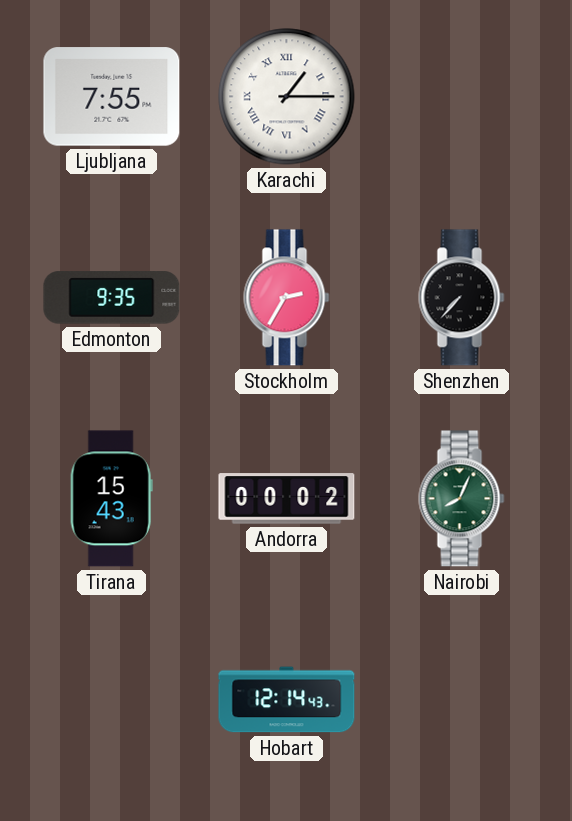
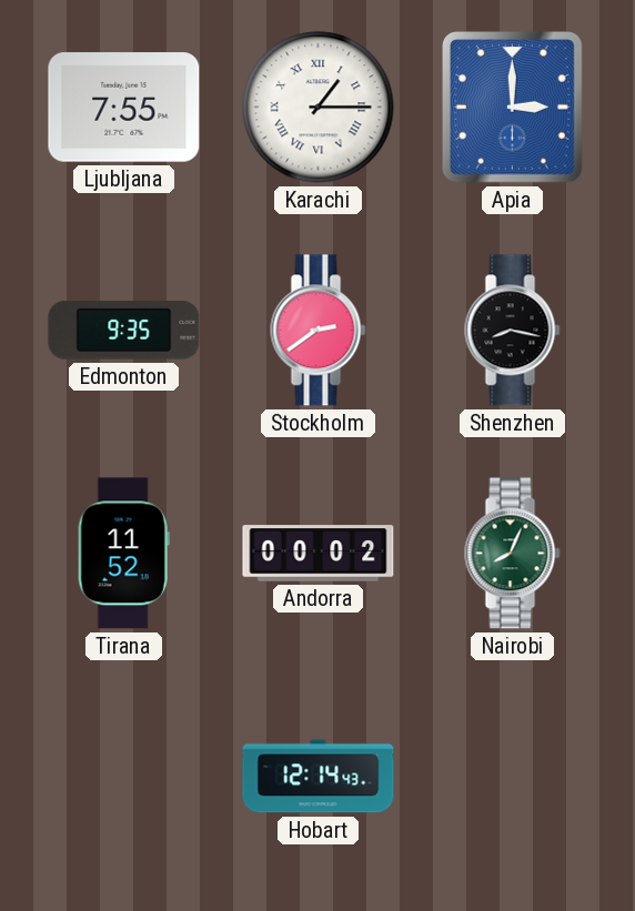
Apia: none -> 3:00 (513, 108)
Stockholm: 2:35 -> 2:39 (319, 331)
Shenzhen: 7:37 -> 8:17 (513, 331)
Tirana: 15:43 -> 11:52 (123, 554)
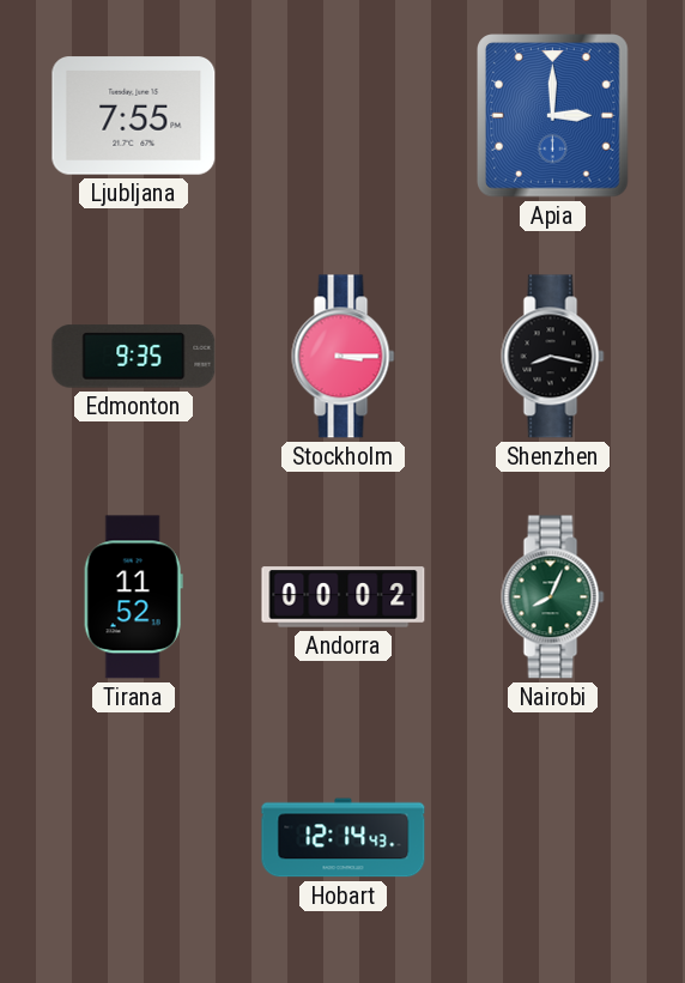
Karachi: 1:15 -> none (319, 108)
Stockholm: 2:39 -> 3:15 (344, 357)
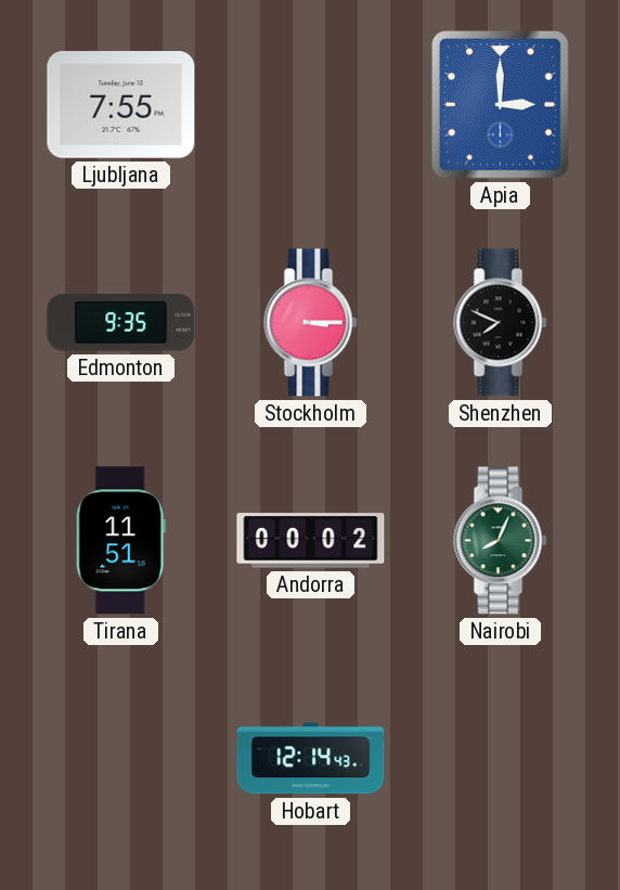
Shenzhen: 8:17 -> 7:49 (501, 323)
Tirana: 11:52 -> 11:51 (120, 541)
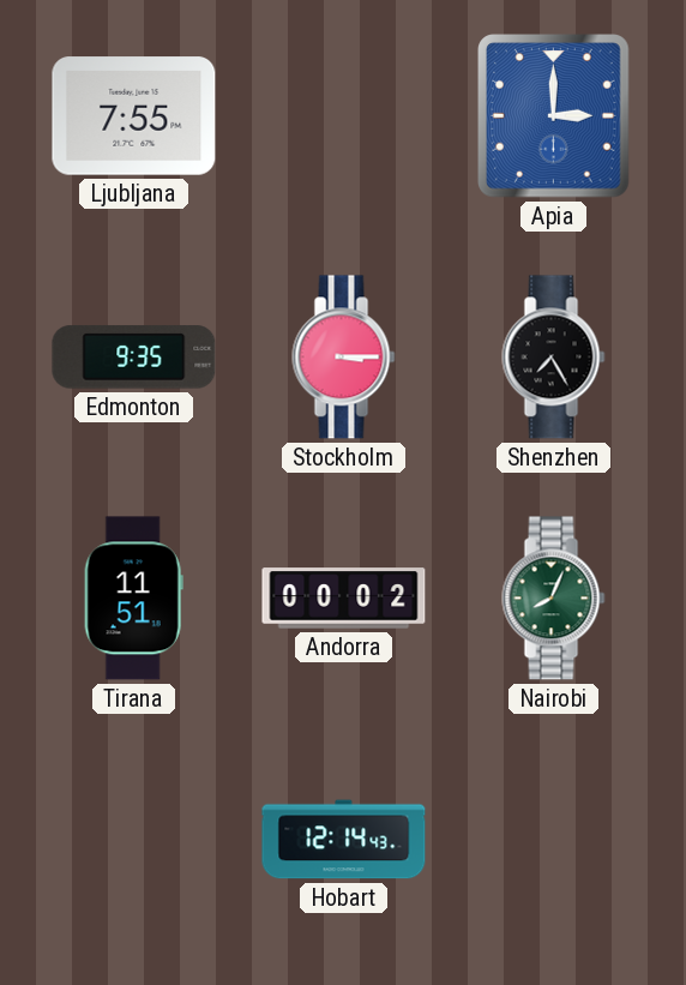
Shenzhen: 7:49 -> 7:25 (554, 358)
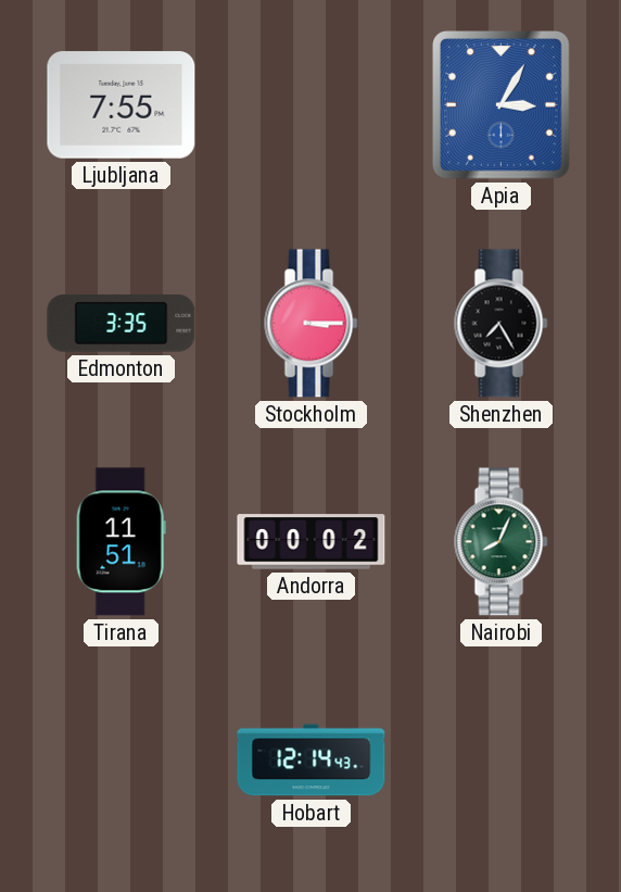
Apia: 3:00 -> 3:05 (502, 105)
Edmonton: 9:35 -> 3:35 (122, 324)
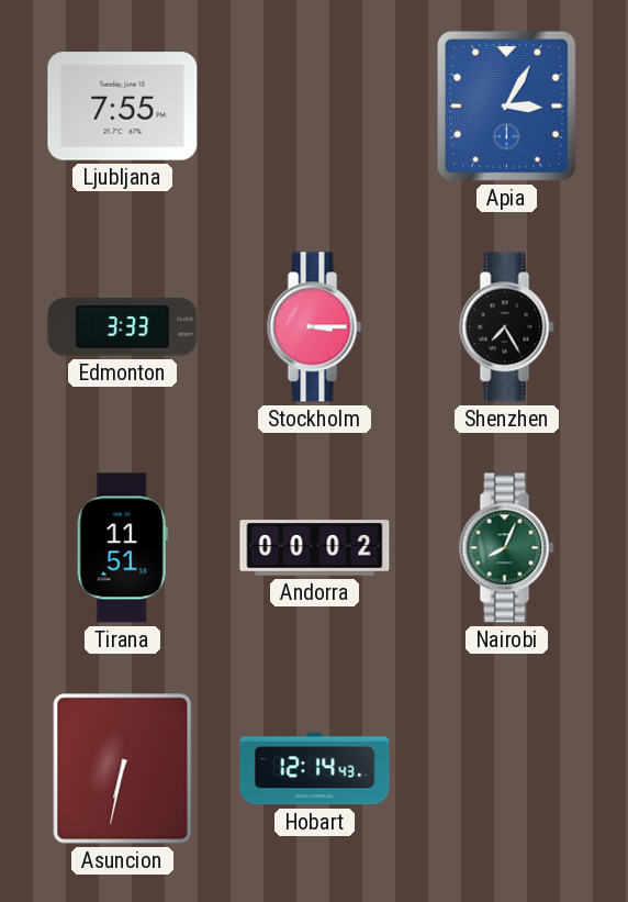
Edmonton: 3:35 -> 3:33 (123, 327)
Asuncion: none -> 6:32 (123, 769)
